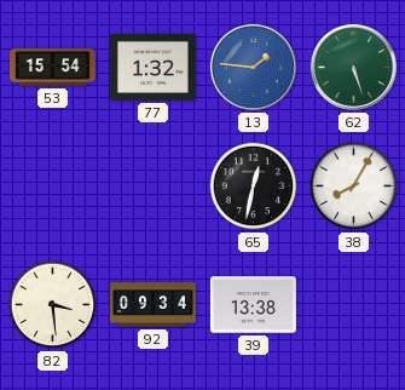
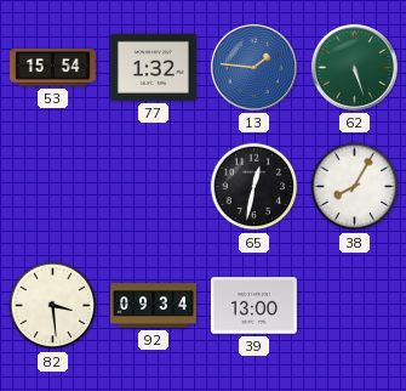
39: 13:38 -> 13:00 (253, 306)
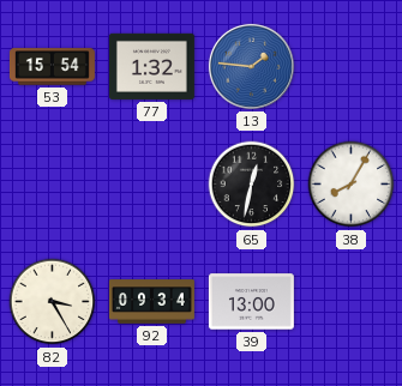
62: 5:27 -> none (354, 67)
82: 3:29 -> 3:25 (53, 302)
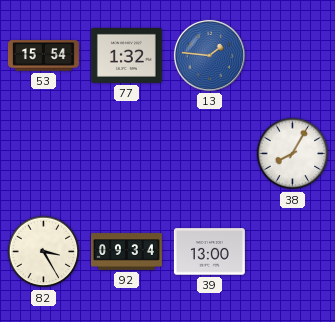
65: 12:32 -> none (252, 185)
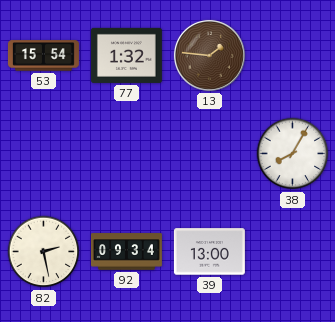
13 dial: blue -> brown (209, 55)
82: 3:25 -> 2:28 (44, 252)
